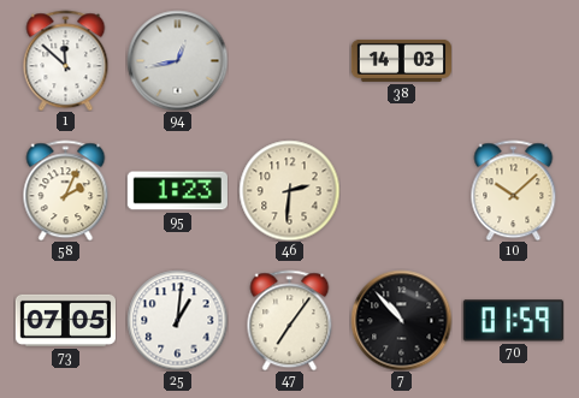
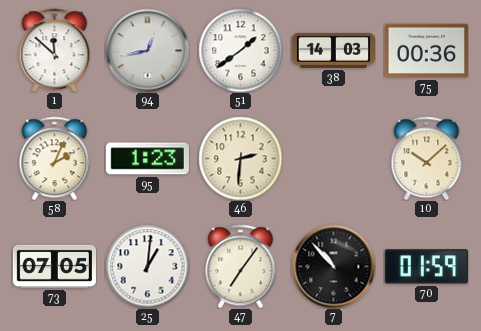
51: none -> 1:39 (240, 50)
75: none -> 00:36 (426, 51)
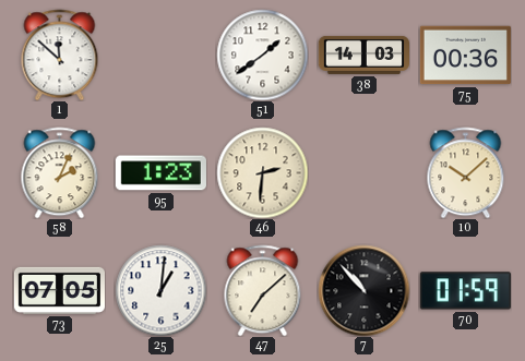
94: 12:43 -> none (147, 50)
47: 7:06 -> 7:08 (263, 290)
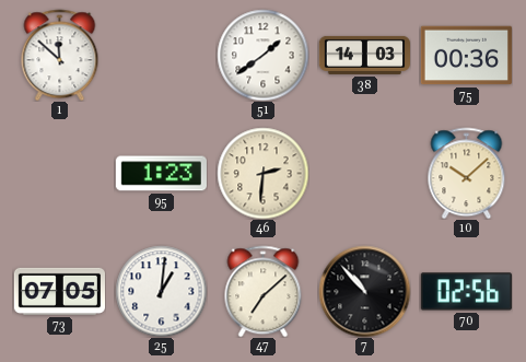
58: 2:04 -> none (60, 172)
70: 01:59 -> 02:56 (466, 292)
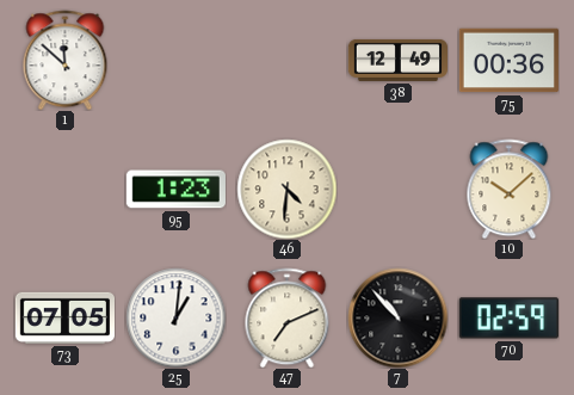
51: 1:39 -> none (262, 55)
38: 14:03 -> 12:49 (397, 60)
46: 2:31 -> 4:31 (286, 189)
47: 7:08 -> 7:11 (288, 317)
70: 02:56 -> 02:59 (508, 319)
